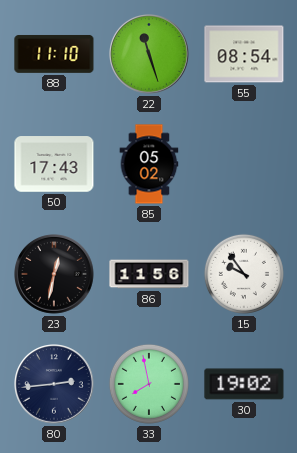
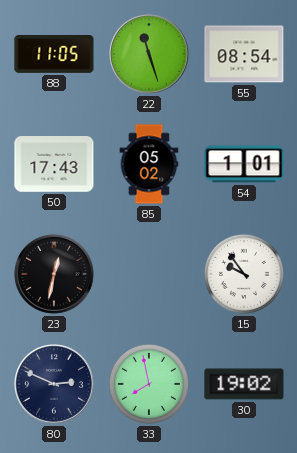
88: 11:10 -> 11:05 (54, 54)
54: none -> 1:01 (244, 164)
86: 11:56 -> none (149, 274)
80: 2:44 -> 2:49 (55, 385)
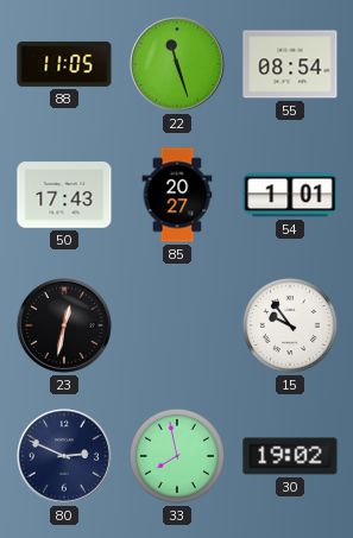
85: 05:02 -> 20:27 (177, 195)
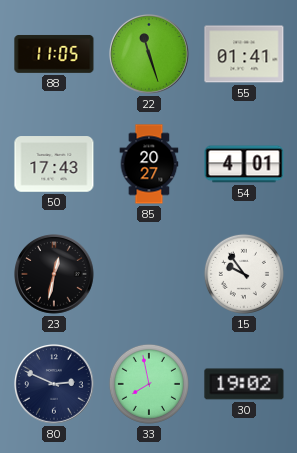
55: 08:54 -> 01:41 (244, 54)
54: 1:01 -> 4:01 (244, 164)
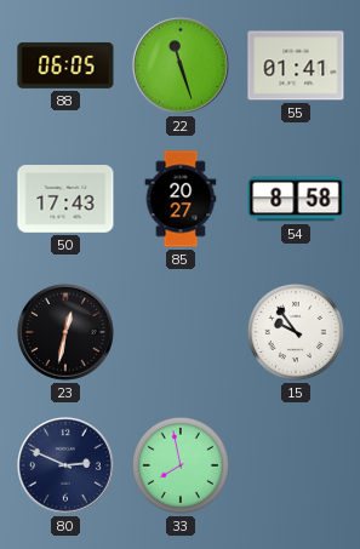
88: 11:05 -> 06:05 (65, 65)
54: 4:01 -> 8:58 (296, 199)
30: 19:02 -> none (244, 384)
